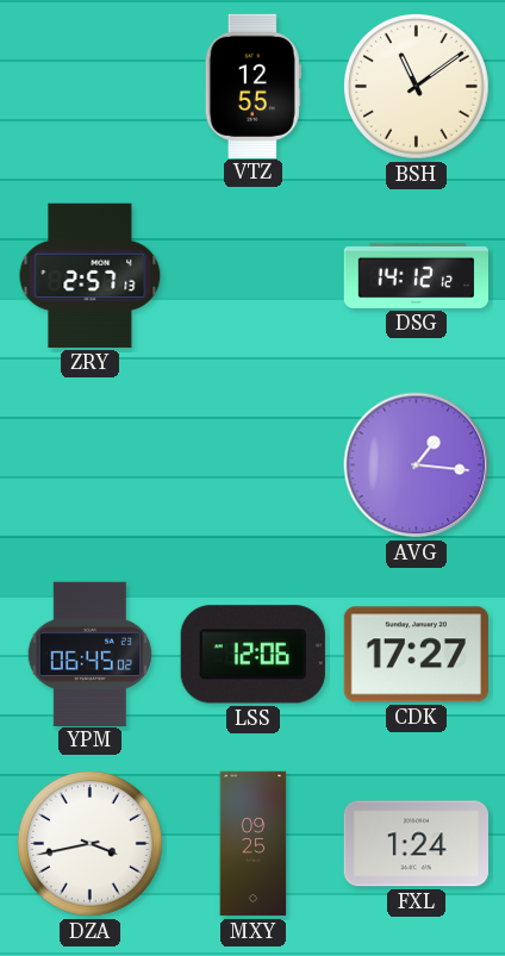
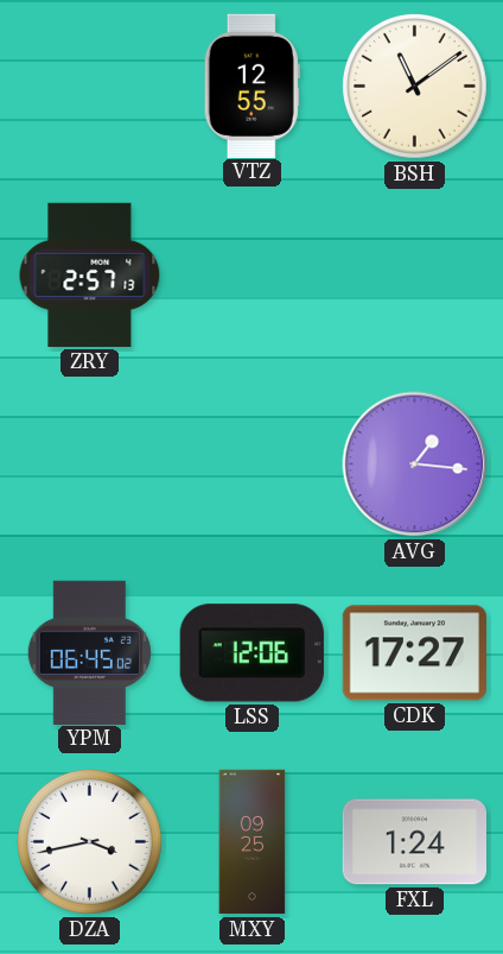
DSG: 14:12 -> none (416, 275)
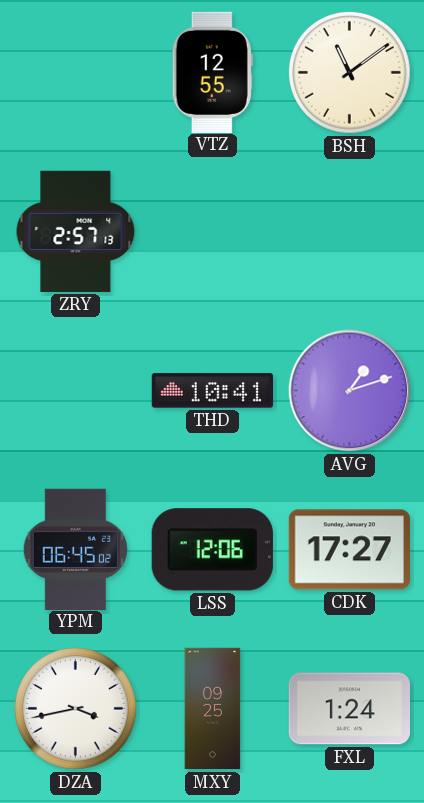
THD: none -> 10:41 (212, 391)
AVG: 1:16 -> 1:12 (350, 391)
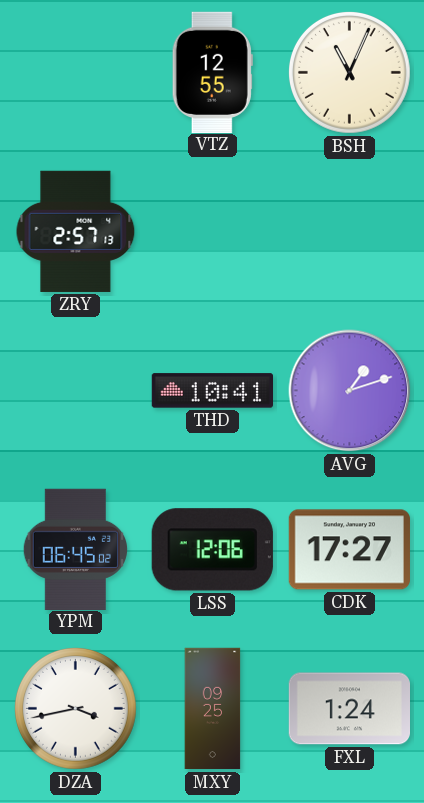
BSH: 11:09 -> 11:04 (350, 73)
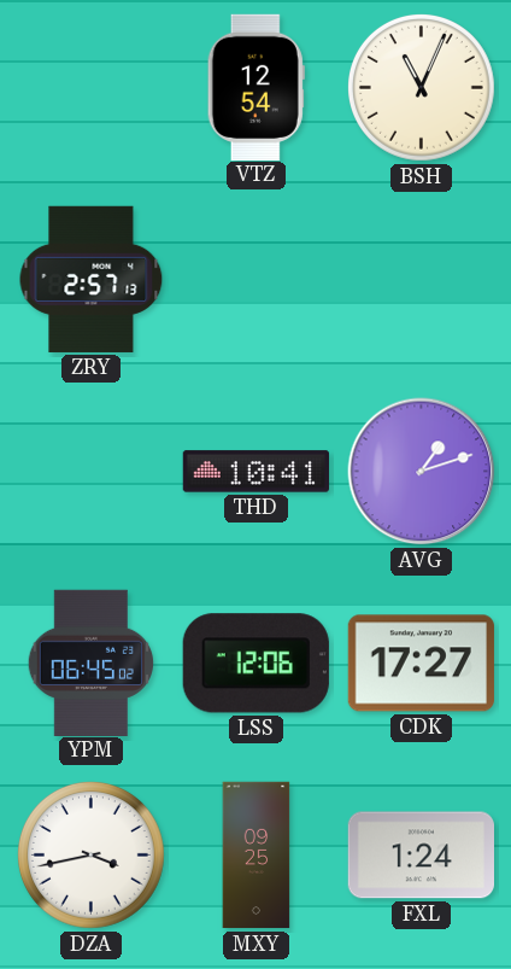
VTZ: 12:55 -> 12:54 (255, 87)
